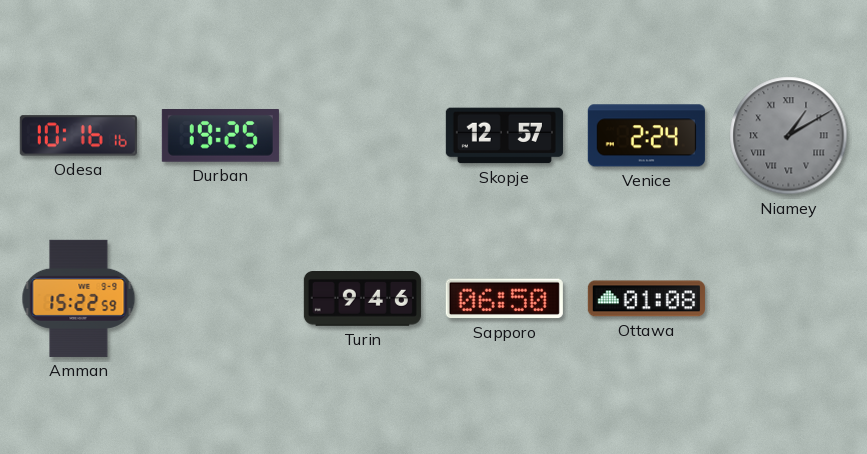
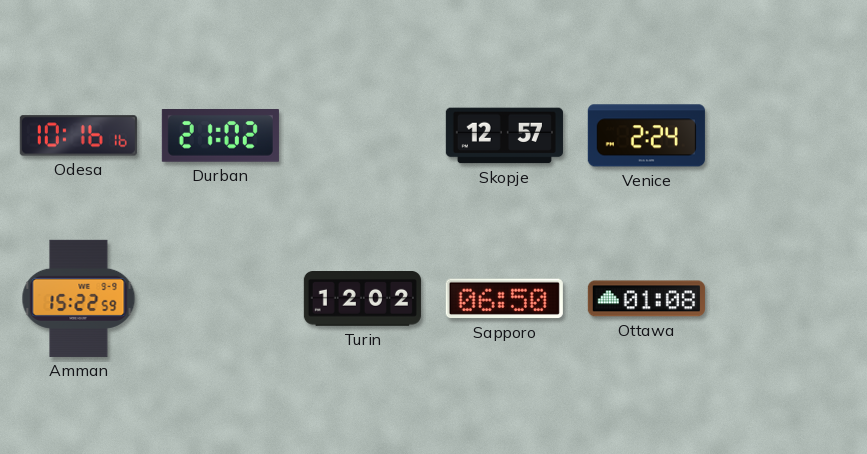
Durban: 19:25 -> 21:02 (220, 136)
Niamey: 1:10 -> none (789, 136)
Turin: 9:46 -> 12:02 (362, 299)
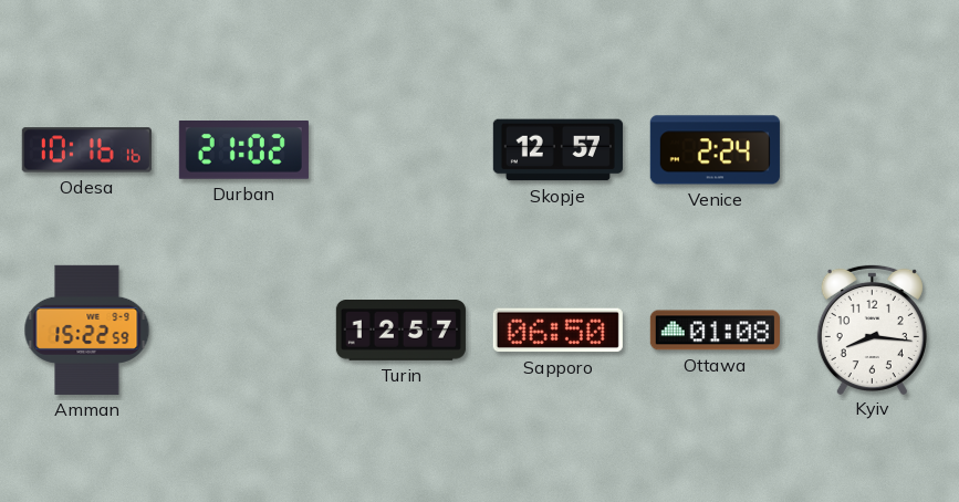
Turin: 12:02 -> 12:57 (400, 331)
Kyiv: none -> 8:16 (872, 328)
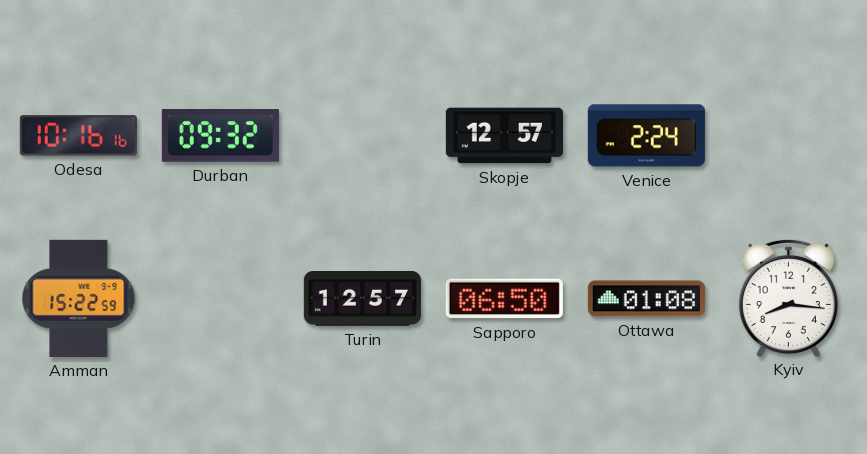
Durban: 21:02 -> 09:32 (220, 136)
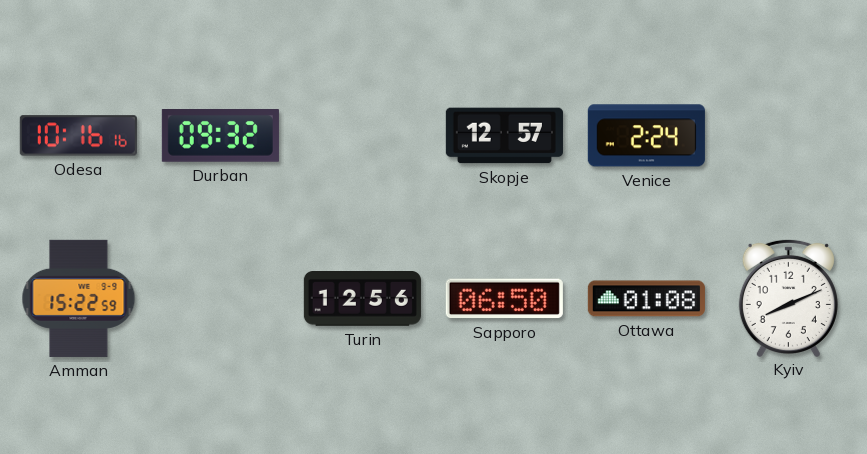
Turin: 12:57 -> 12:56 (362, 299)
Kyiv: 8:16 -> 8:11 (788, 297)
